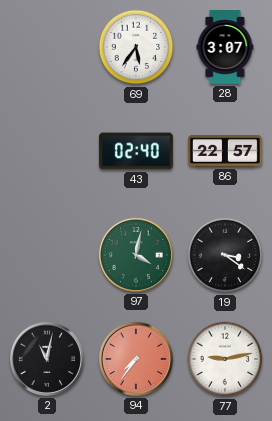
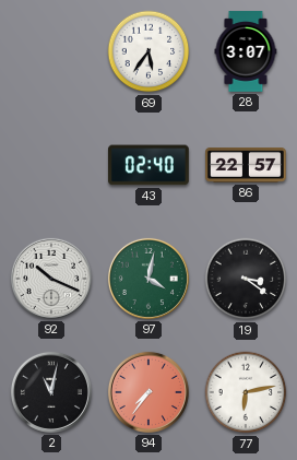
92: none -> 10:19 (51, 279)
77: 9:13 -> 6:13 (246, 392)
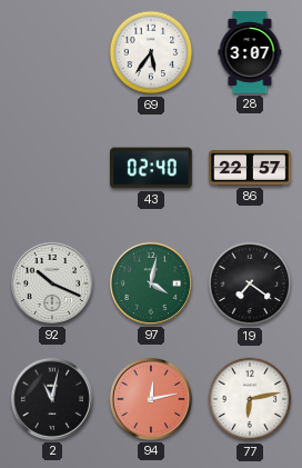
19: 3:21 -> 7:21 (250, 283)
94: 7:36 -> 12:13 (151, 399)
